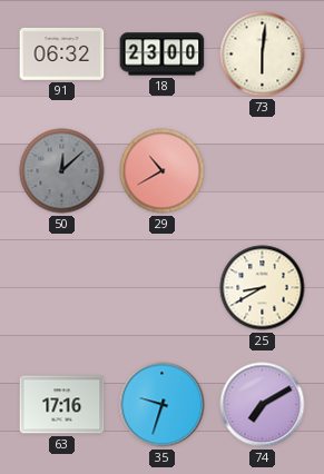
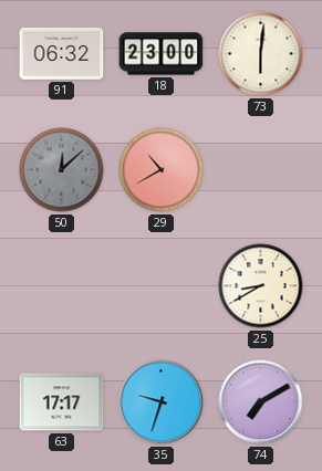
63: 17:16 -> 17:17 (62, 402)
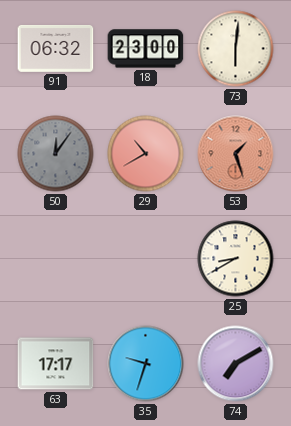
50: 12:08 -> 12:06 (56, 154)
53: none -> 1:27 (236, 154)
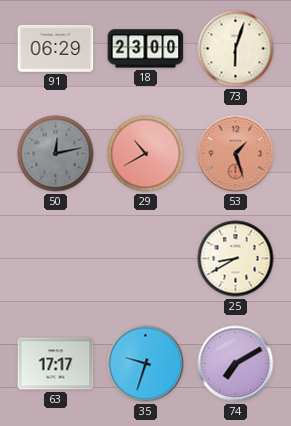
91: 06:32 -> 06:29 (56, 48)
73: 6:01 -> 6:03 (236, 49)
50: 12:06 -> 12:13 (56, 154)
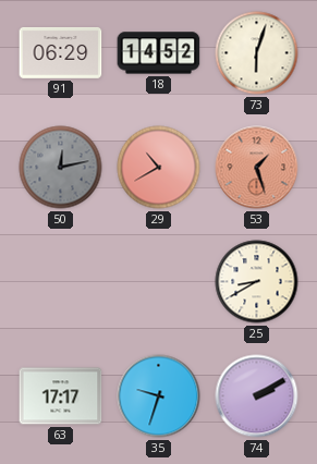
18: 23:00 -> 14:52 (159, 53)
74: 7:10 -> 2:10 (257, 396)
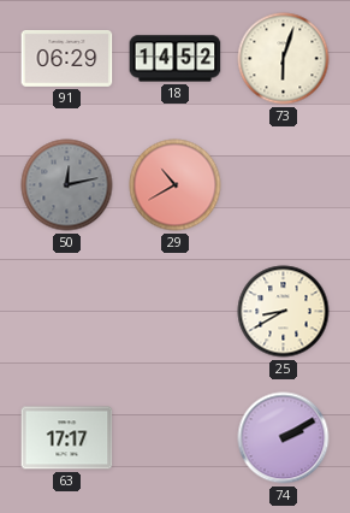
53: 1:27 -> none (257, 168)
35: 9:33 -> none (159, 396)
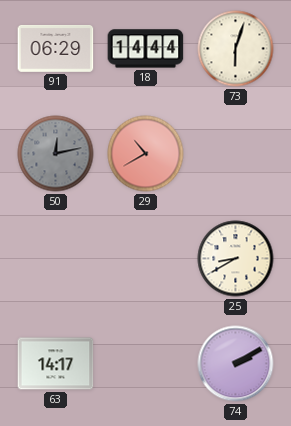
18: 14:52 -> 14:44 (146, 49)
63: 17:17 -> 14:17 (56, 364)
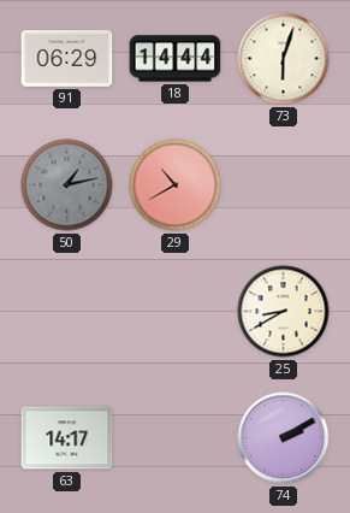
50: 12:13 -> 1:13 (67, 185)
